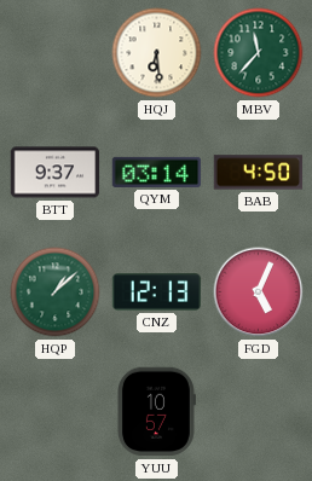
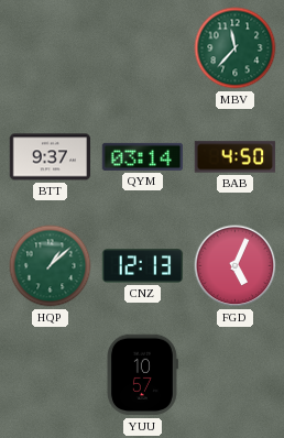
HQJ: 6:29 -> none (157, 53)
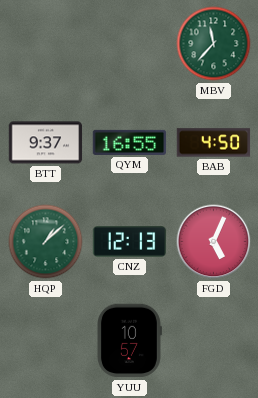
QYM: 03:14 -> 16:55 (130, 142)
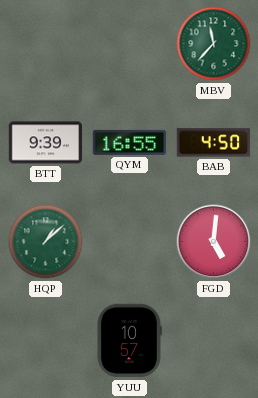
BTT: 9:37 -> 9:39 (46, 143)
CNZ: 12:13 -> none (130, 242)
FGD: 5:04 -> 5:01 (214, 242)
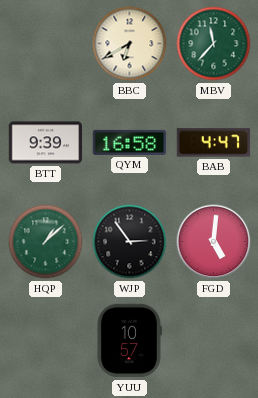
BBC: none -> 6:40 (130, 44)
QYM: 16:55 -> 16:58 (130, 142)
BAB: 4:50 -> 4:47 (214, 143)
WJP: none -> 2:54 (130, 242)
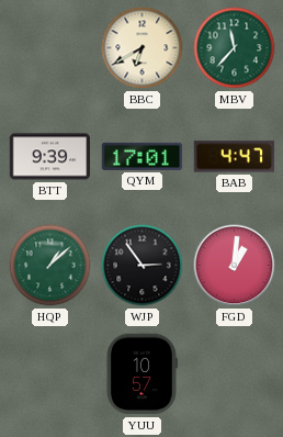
QYM: 16:58 -> 17:01 (143, 156)
FGD: 5:01 -> 1:01 (235, 266)
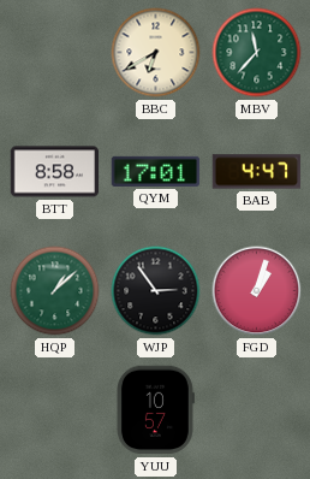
BTT: 9:39 -> 8:58 (55, 172)
FGD: 1:01 -> 1:03 (257, 291)
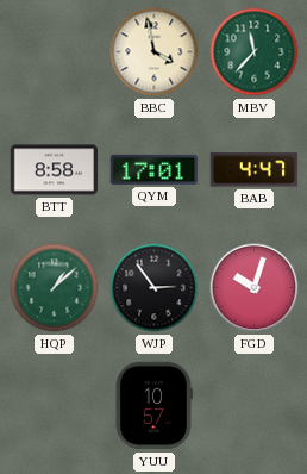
BBC: 6:40 -> 3:58 (155, 52)
FGD: 1:03 -> 10:03 (255, 288)
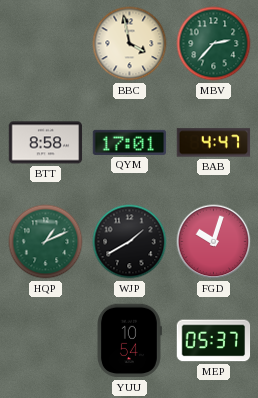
MBV: 11:37 -> 2:37 (214, 44)
HQP: 1:08 -> 1:11 (46, 242)
WJP: 2:54 -> 1:40 (130, 242)
YUU: 10:57 -> 10:54 (129, 341)
MEP: none -> 05:37 (214, 341)
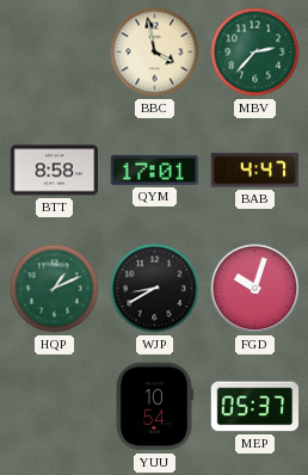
WJP: 1:40 -> 8:40 (155, 289)
